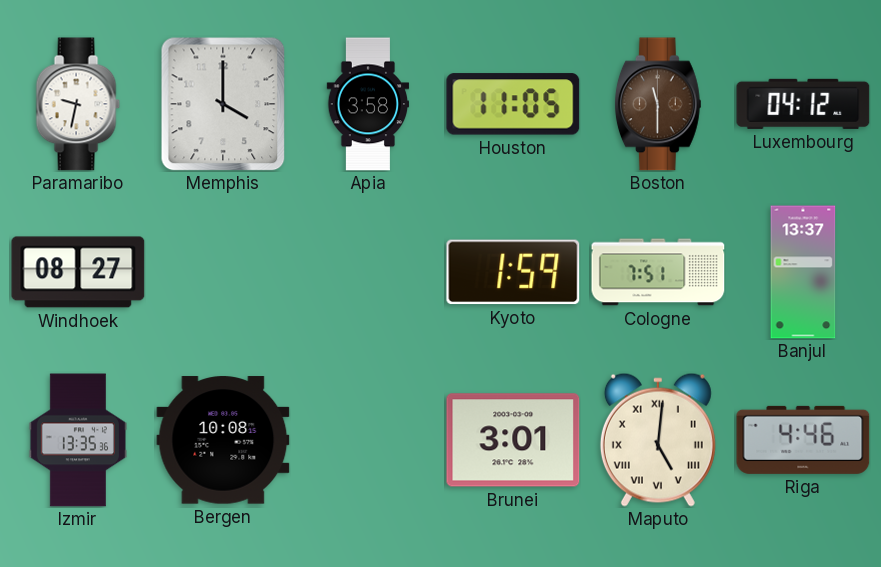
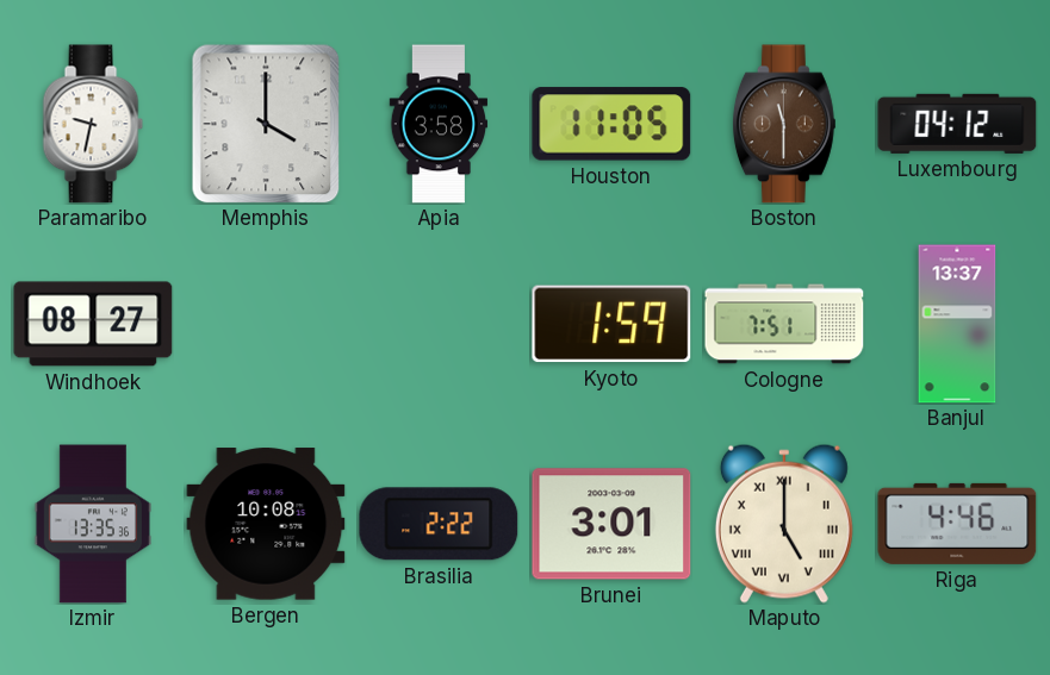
Brasilia: none -> 2:22 (439, 524)
Maputo: 5:01 -> 5:00 (784, 524)
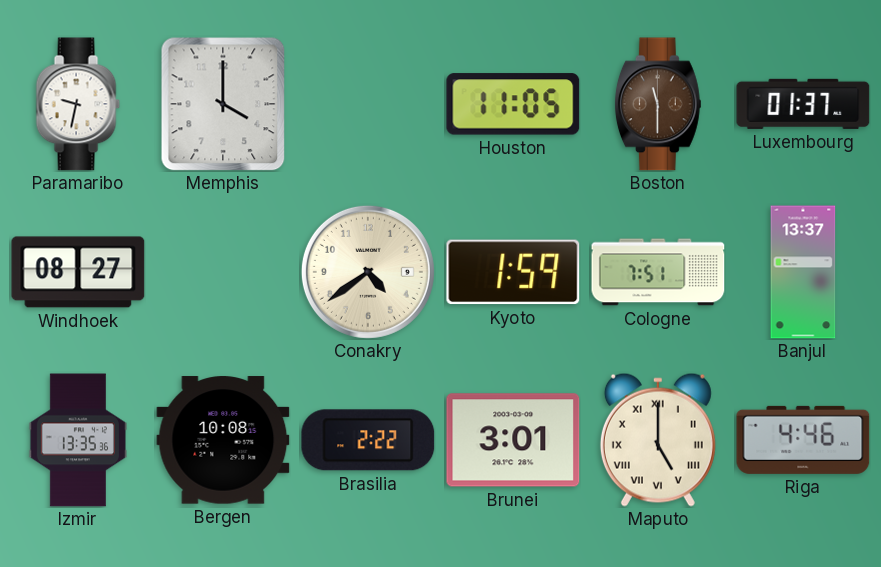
Apia: 3:58 -> none (439, 124)
Luxembourg: 04:12 -> 01:37 (803, 104)
Conakry: none -> 4:39 (368, 272)
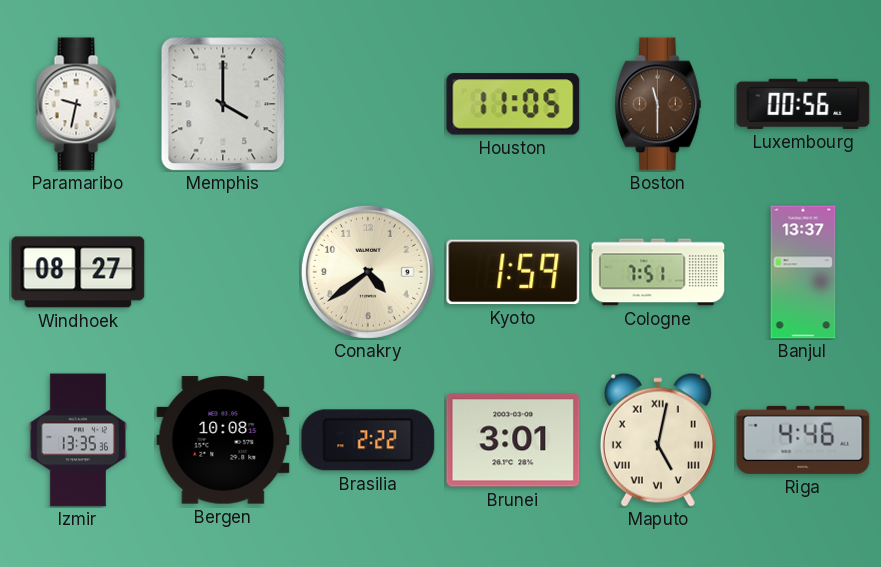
Luxembourg: 01:37 -> 00:56 (803, 104)
Maputo: 5:00 -> 5:02 (658, 440)
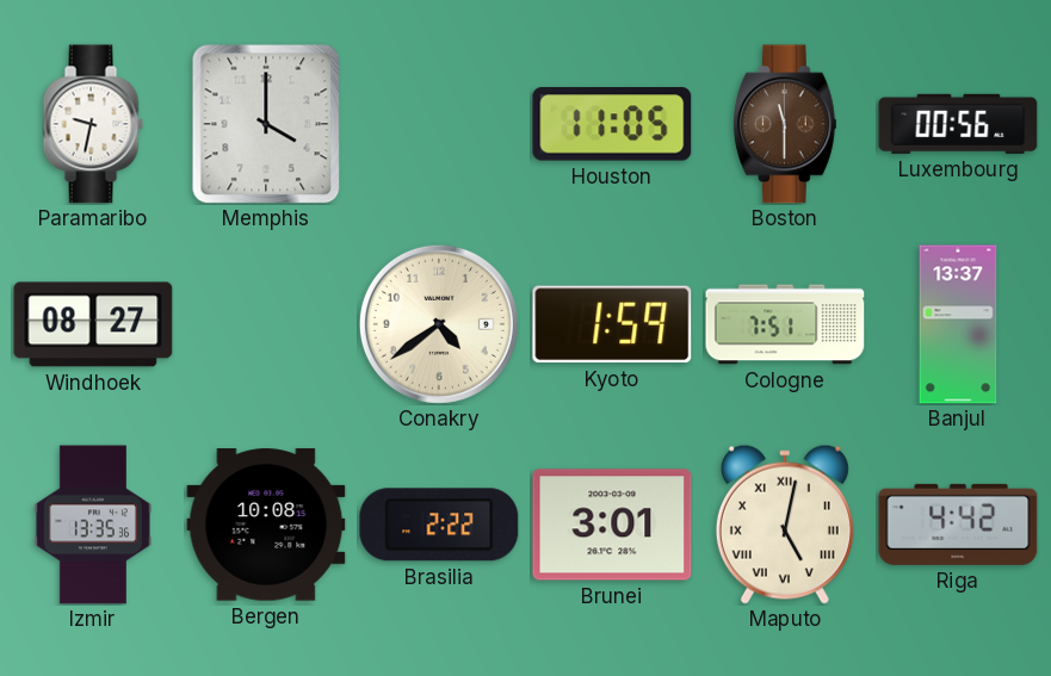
Riga: 4:46 -> 4:42 (958, 525)
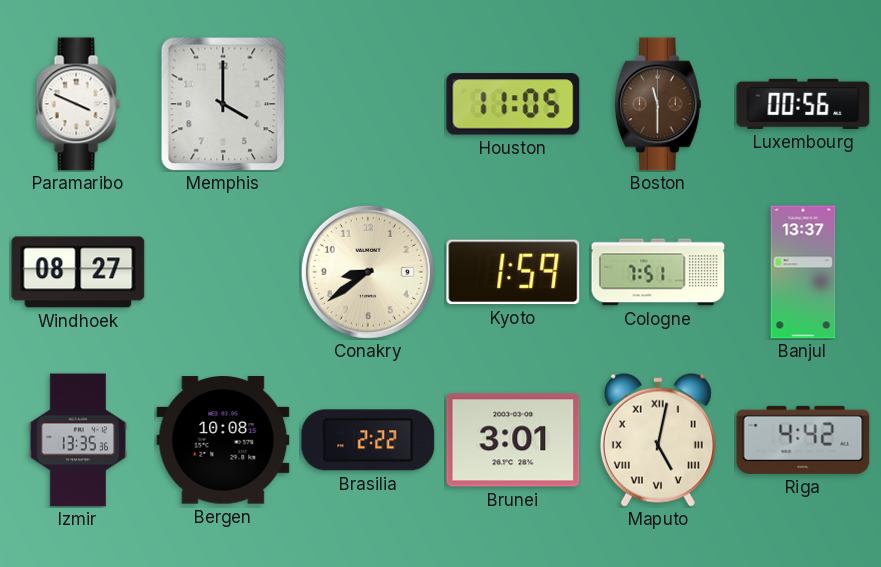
Paramaribo: 9:32 -> 3:49 (78, 104)
Conakry: 4:39 -> 8:39 (368, 272)
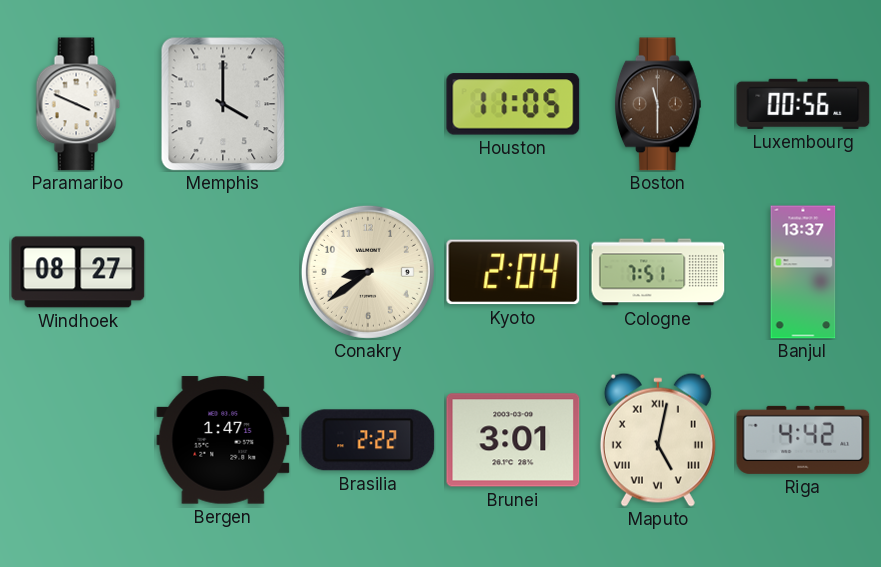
Kyoto: 1:59 -> 2:04 (513, 272)
Izmir: 13:35 -> none (78, 440)
Bergen: 10:08 -> 1:47 (223, 440)
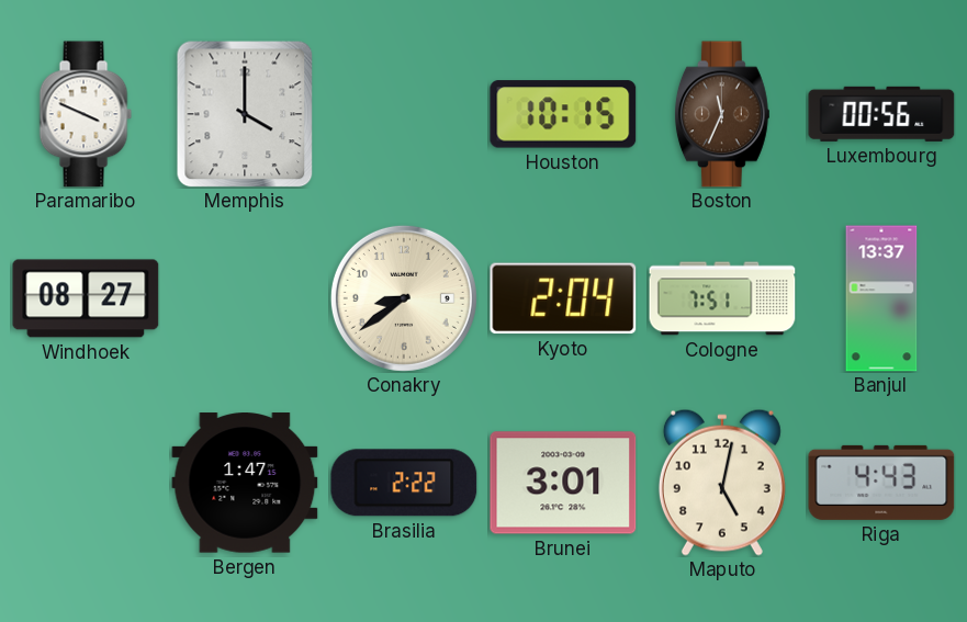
Houston: 11:05 -> 10:15 (563, 114)
Boston: 11:30 -> 11:34 (722, 114)
Maputo numerals: Roman -> Arabic (722, 483)
Riga: 4:42 -> 4:43 (881, 483)
